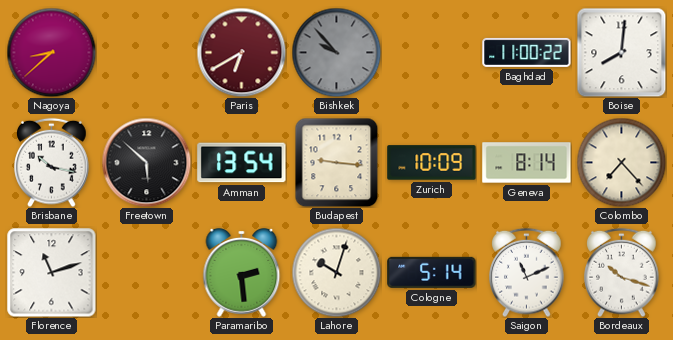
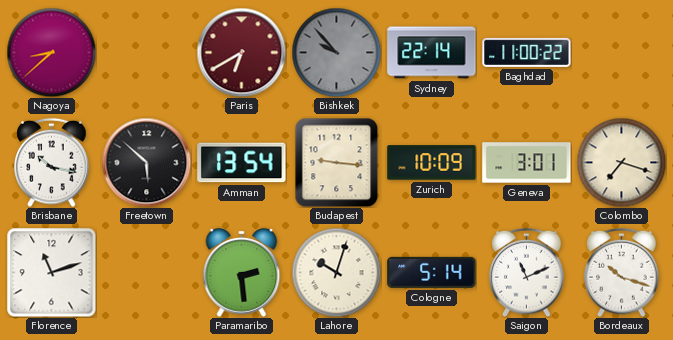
Sydney: none -> 22:14 (432, 53)
Boise: 8:01 -> none (621, 52)
Geneva: 8:14 -> 3:01 (527, 163)
Colombo: 7:23 -> 7:18 (621, 162)
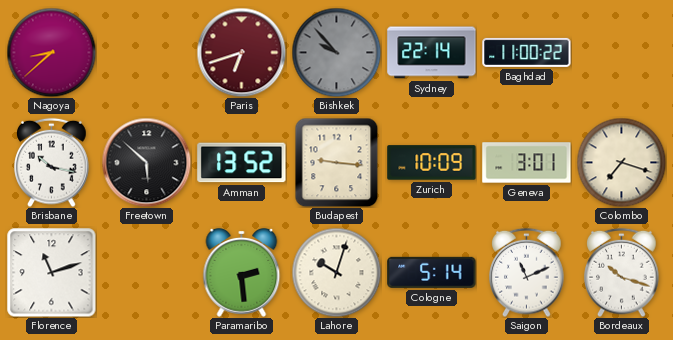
Paris: 6:40 -> 6:42 (241, 52)
Amman: 13:54 -> 13:52 (242, 163)
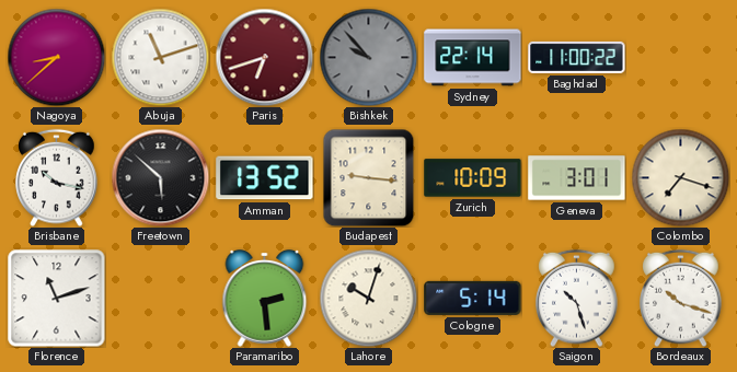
Abuja: none -> 11:12 (160, 57)
Saigon: 11:11 -> 10:27 (577, 298)
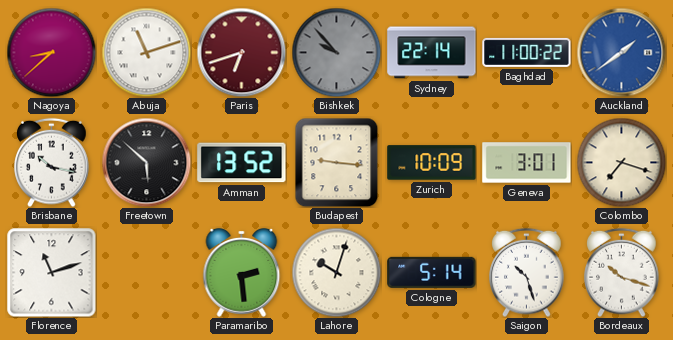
Auckland: none -> 1:39 (621, 52)
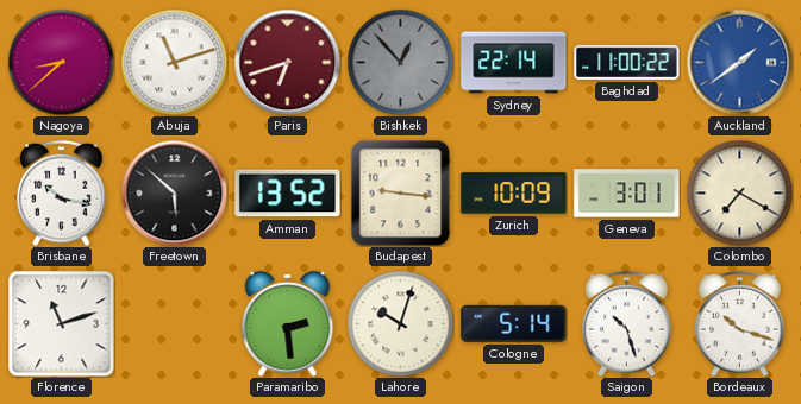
Bishkek: 9:53 -> 12:53 (400, 62)
Colombo: 7:18 -> 7:20 (739, 192)
